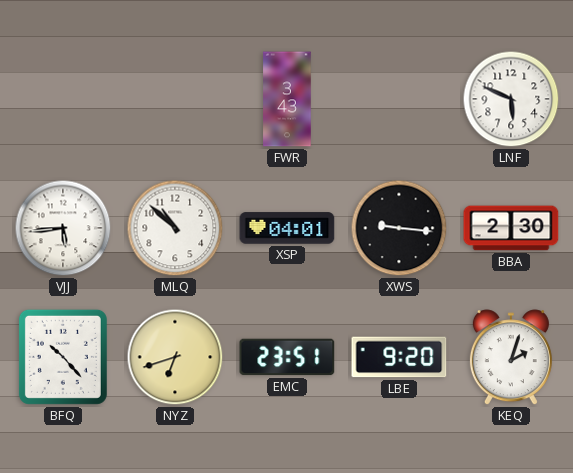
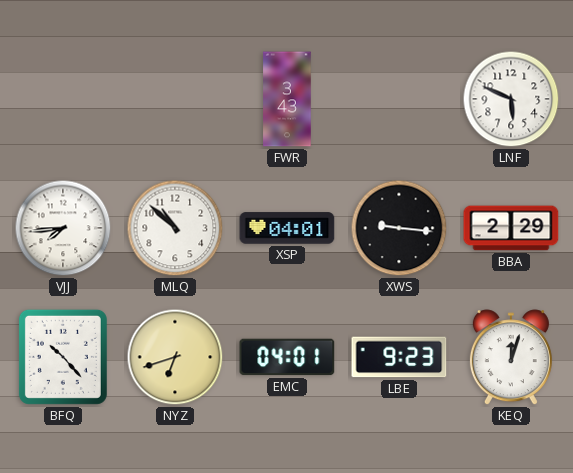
VJJ: 5:44 -> 7:44 (63, 228)
BBA: 2:30 -> 2:29 (511, 228)
EMC: 23:51 -> 04:01 (287, 357)
LBE: 9:20 -> 9:23 (399, 357)
KEQ: 2:03 -> 12:03 (511, 358)
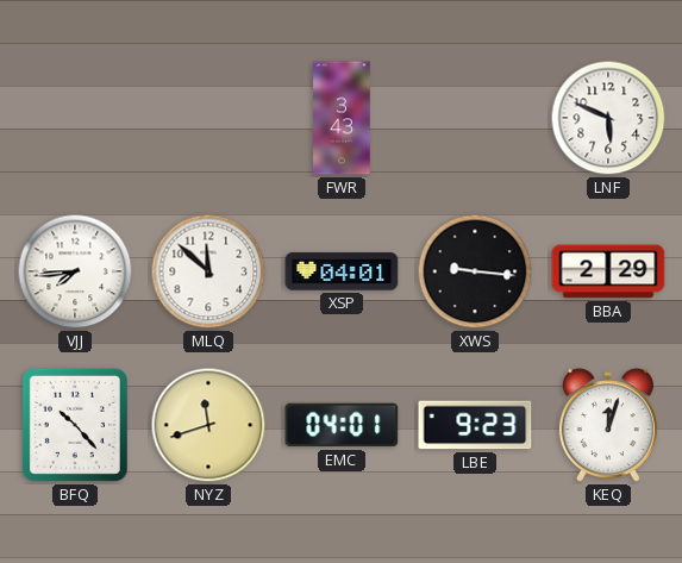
MLQ: 10:52 -> 11:52 (208, 271)
NYZ: 6:42 -> 11:42 (208, 425)
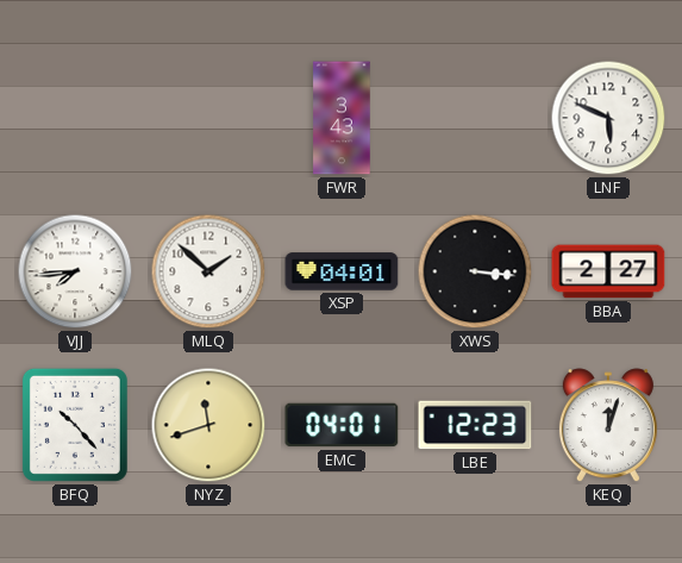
MLQ: 11:52 -> 1:52 (208, 271)
XWS: 9:16 -> 3:16 (475, 271)
BBA: 2:29 -> 2:27 (608, 271)
LBE: 9:23 -> 12:23 (475, 425)
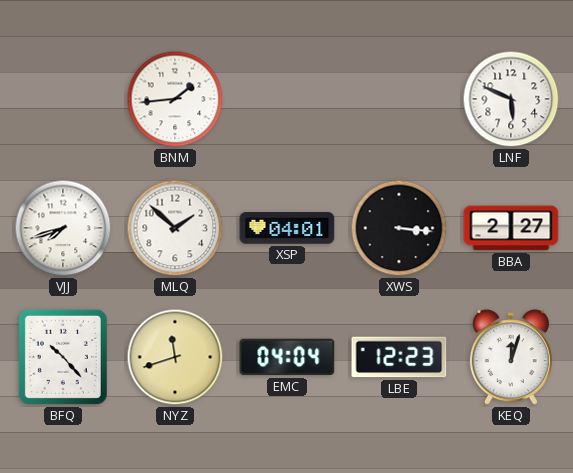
BNM: none -> 1:44 (175, 99)
FWR: 3:43 -> none (342, 118)
VJJ: 7:44 -> 7:42 (63, 228)
EMC: 04:01 -> 04:04 (287, 357)
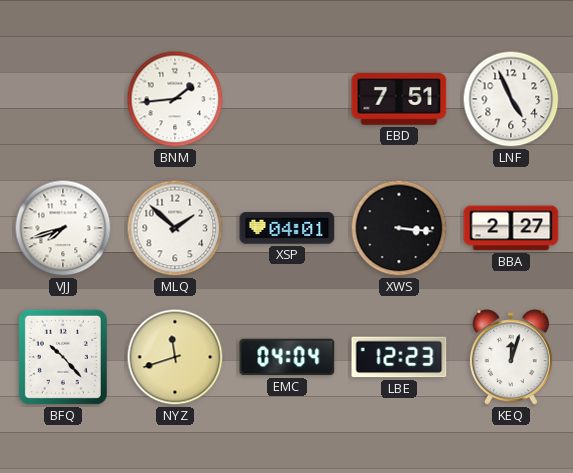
EBD: none -> 7:51 (399, 100)
LNF: 5:49 -> 4:56 (511, 99)
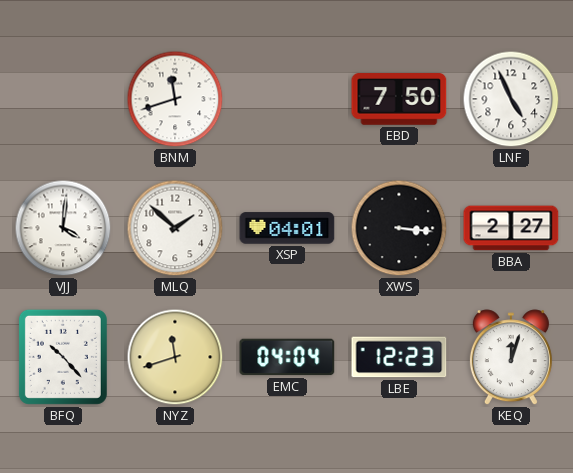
BNM: 1:44 -> 11:42 (175, 99)
EBD: 7:51 -> 7:50 (399, 100)
VJJ: 7:42 -> 4:01 (63, 228)
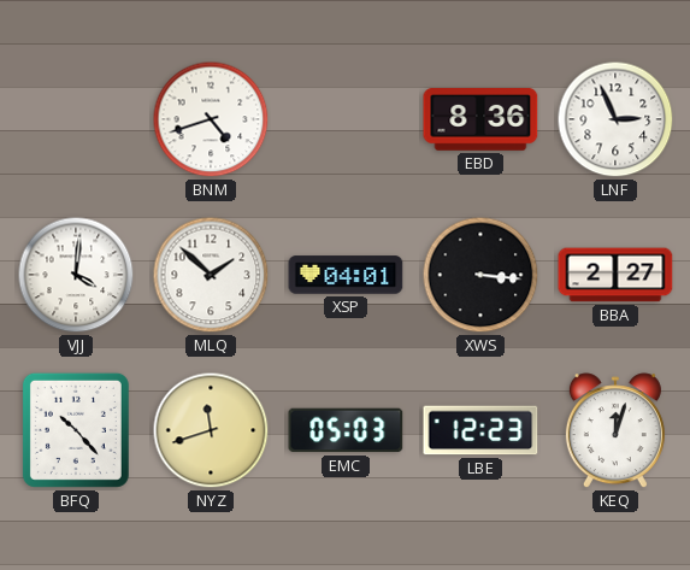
BNM: 11:42 -> 4:42 (211, 119)
EBD: 7:50 -> 8:36 (480, 121)
LNF: 4:56 -> 2:56 (615, 119)
EMC: 04:04 -> 05:03 (346, 430)
